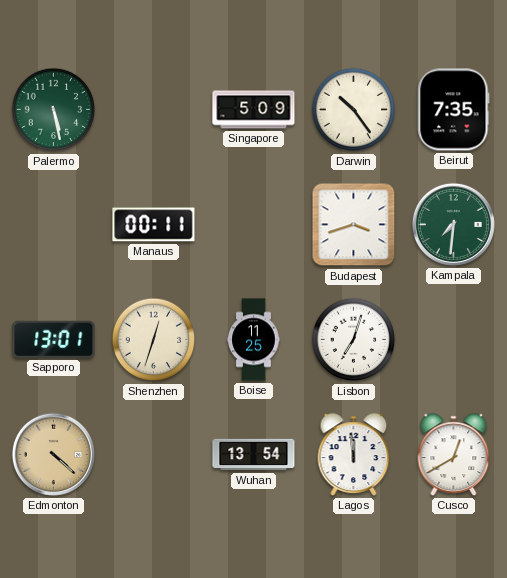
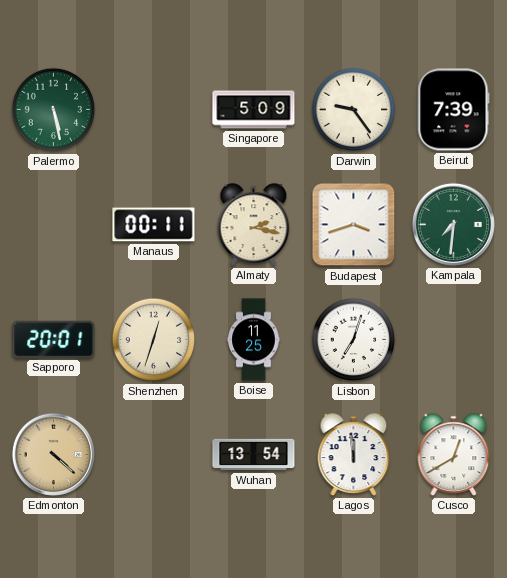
Darwin: 10:24 -> 9:24 (354, 110)
Beirut: 7:35 -> 7:39 (454, 110)
Almaty: none -> 2:17 (254, 225)
Sapporo: 13:01 -> 20:01 (54, 339)
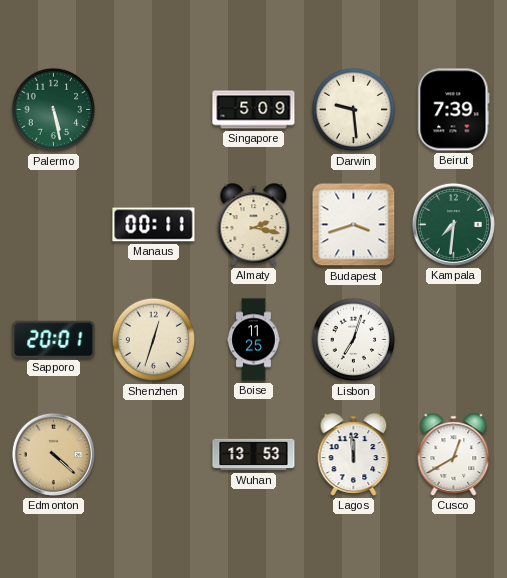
Darwin: 9:24 -> 9:29 (354, 110)
Wuhan: 13:54 -> 13:53 (254, 455)
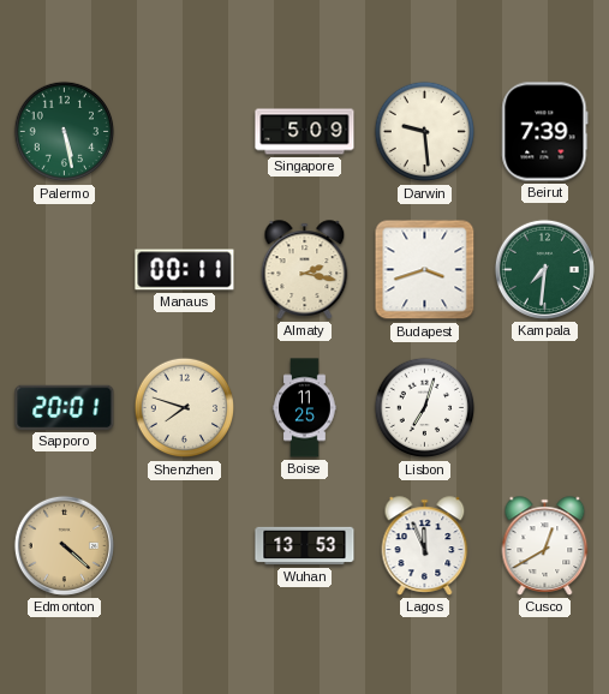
Shenzhen: 12:33 -> 7:48 (185, 408)
Lagos: 11:59 -> 11:56 (425, 546)
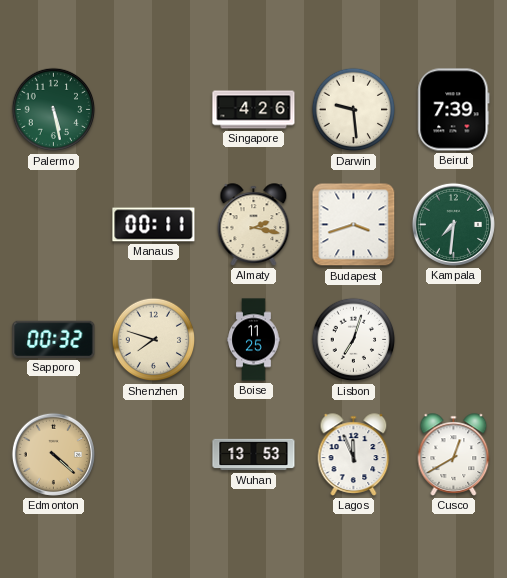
Singapore: 5:09 -> 4:26 (254, 110)
Sapporo: 20:01 -> 00:32 (54, 339)
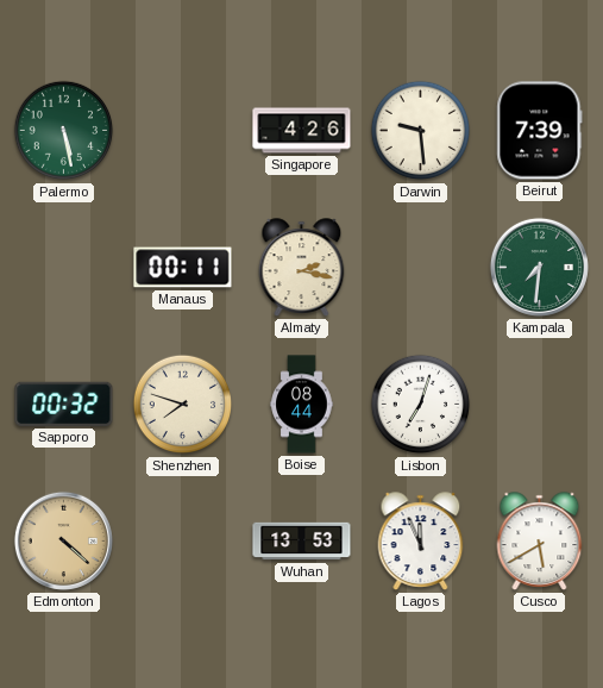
Budapest: 3:42 -> none (354, 225)
Boise: 11:25 -> 08:44 (302, 405)
Cusco: 12:40 -> 5:40 (540, 542)
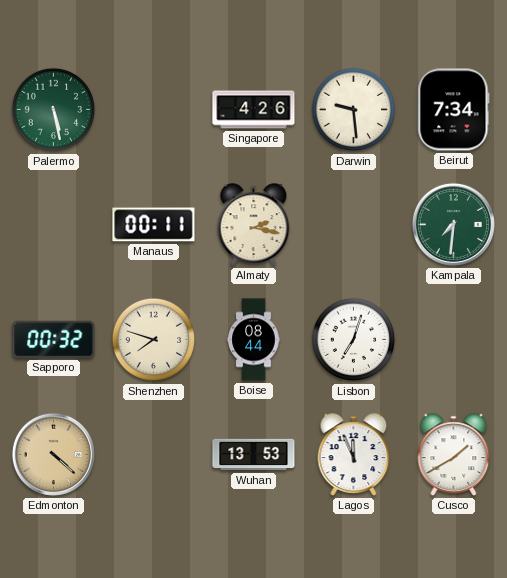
Beirut: 7:39 -> 7:34 (454, 110)
Cusco: 5:40 -> 1:40 (454, 455)
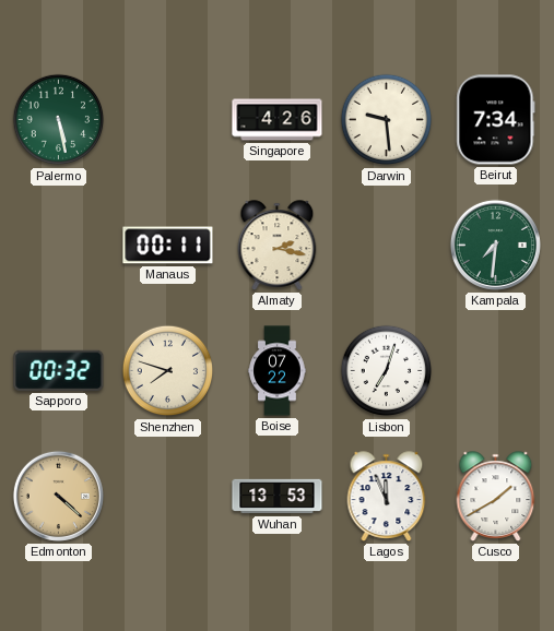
Boise: 08:44 -> 07:22 (278, 371)
